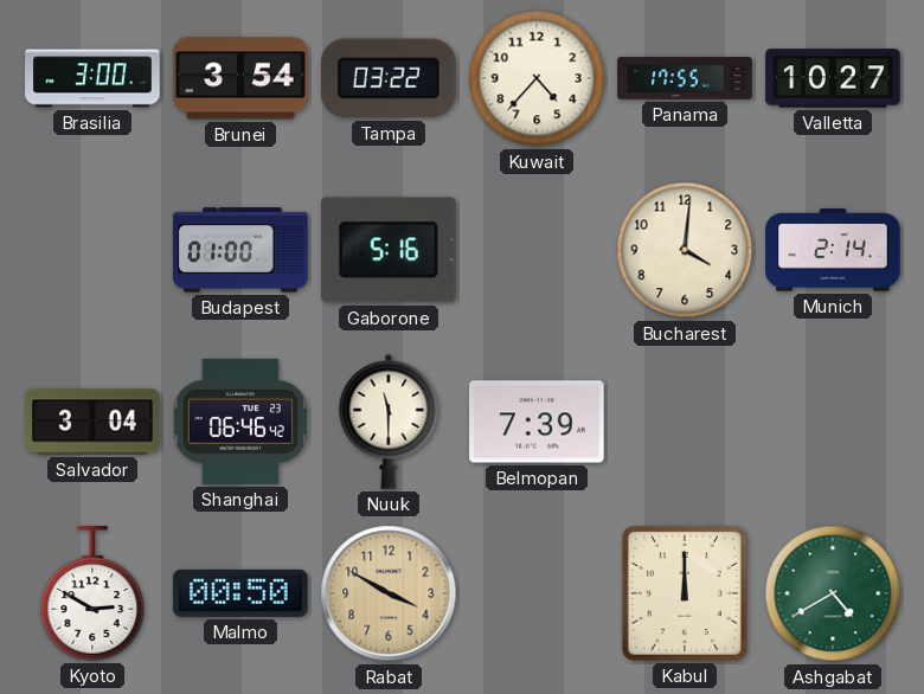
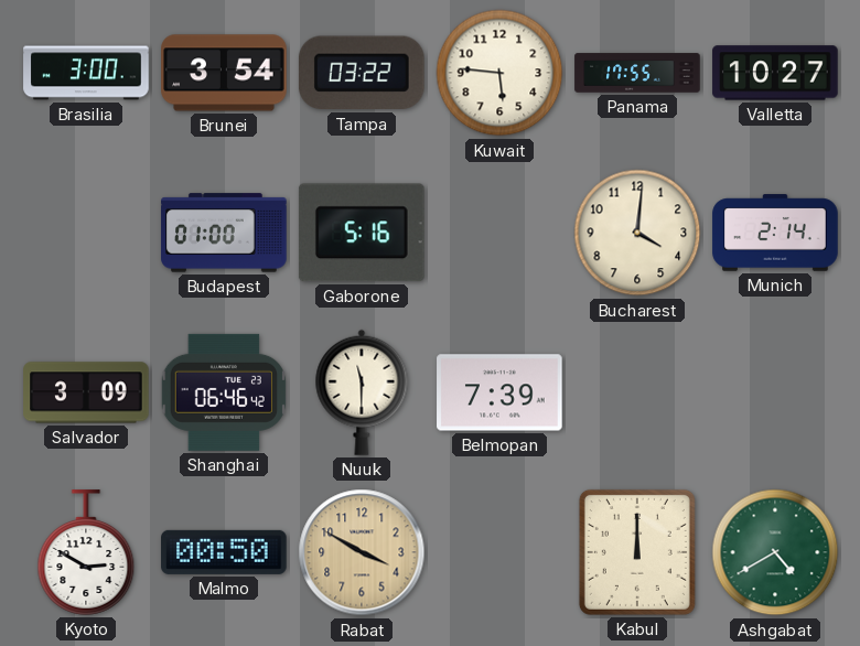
Kuwait: 4:37 -> 5:46 (499, 73)
Salvador: 3:04 -> 3:09 (86, 392)
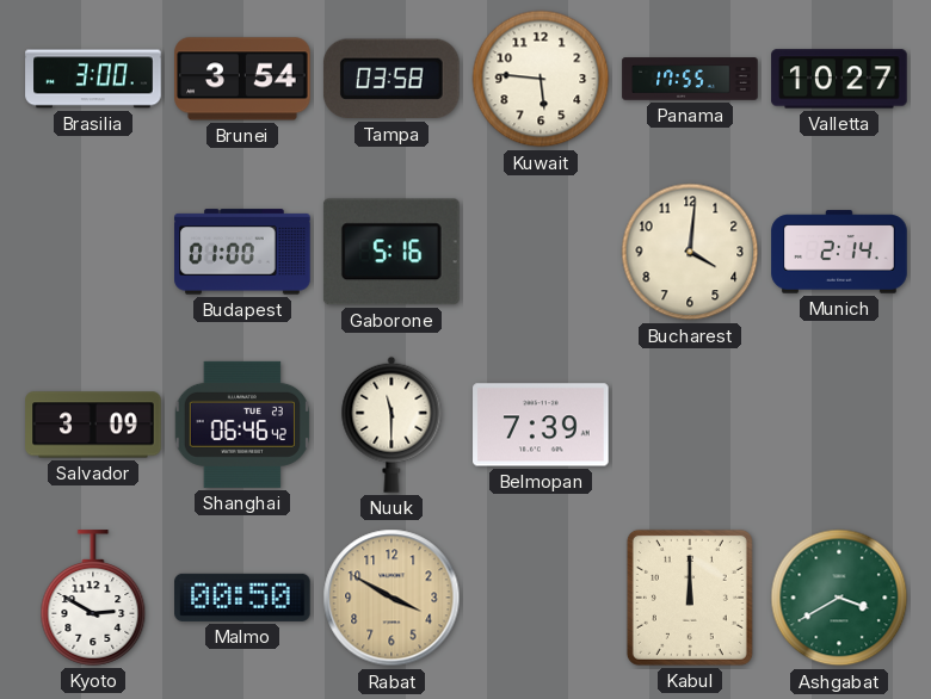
Tampa: 03:22 -> 03:58 (391, 79)
Ashgabat: 4:40 -> 3:40 (839, 598)
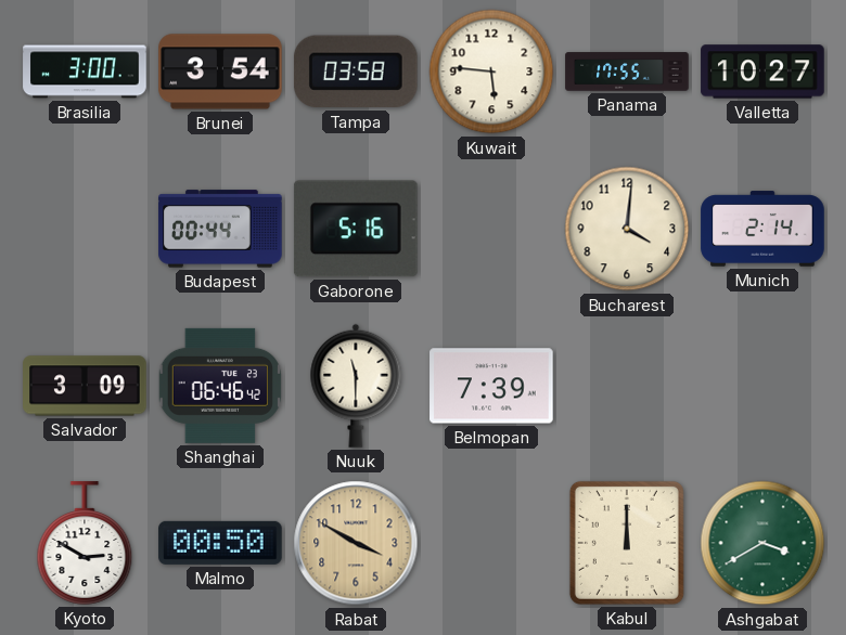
Budapest: 01:00 -> 00:44 (220, 229)
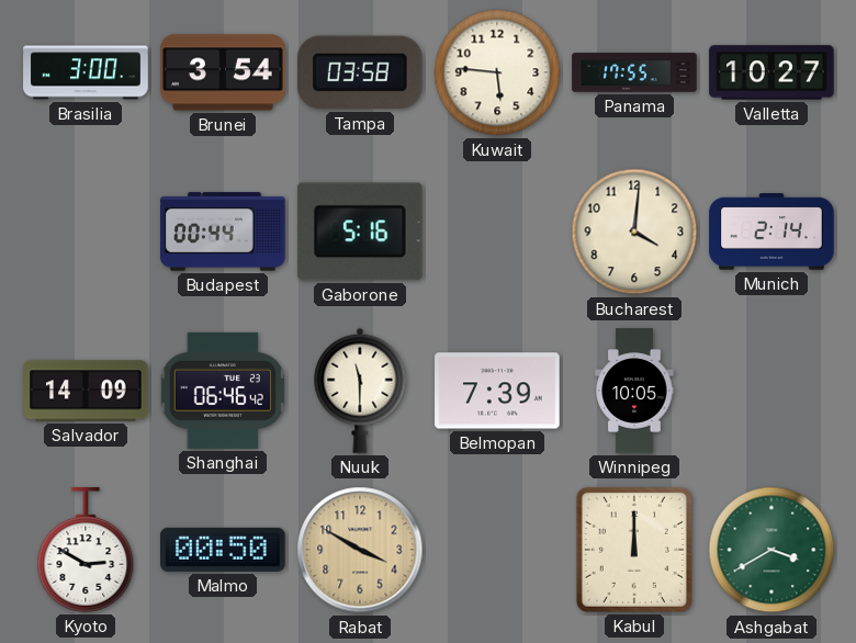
Salvador: 3:09 -> 14:09 (86, 391)
Winnipeg: none -> 10:05 (634, 391)
